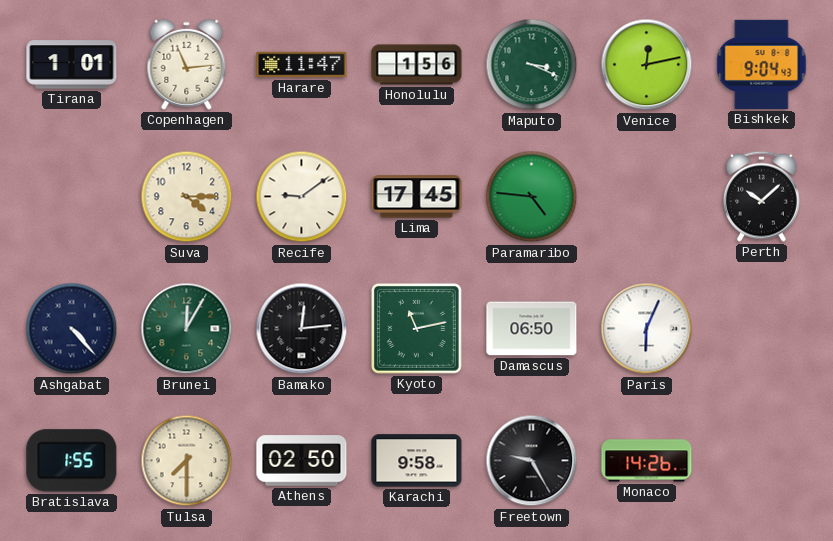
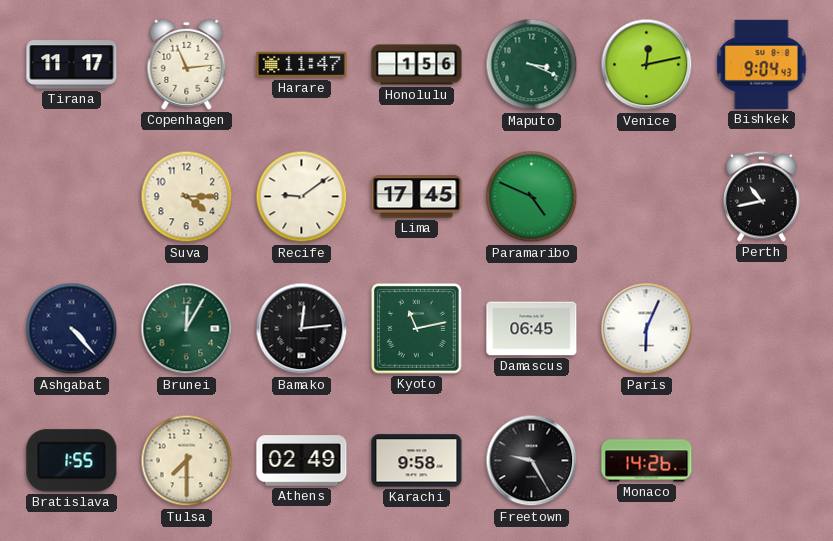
Tirana: 1:01 -> 11:17 (72, 65)
Paramaribo: 4:46 -> 4:49 (532, 197)
Perth: 10:08 -> 10:43 (761, 196)
Damascus: 06:50 -> 06:45 (532, 329)
Athens: 02:50 -> 02:49 (302, 461)
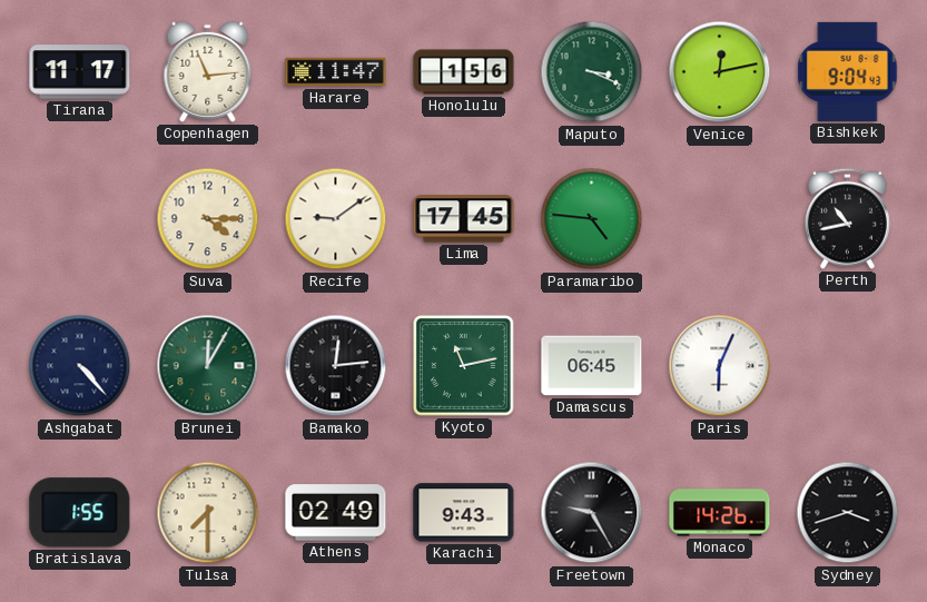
Paramaribo: 4:49 -> 4:46 (592, 219)
Karachi: 9:58 -> 9:43 (464, 513)
Sydney: none -> 3:42 (848, 513)
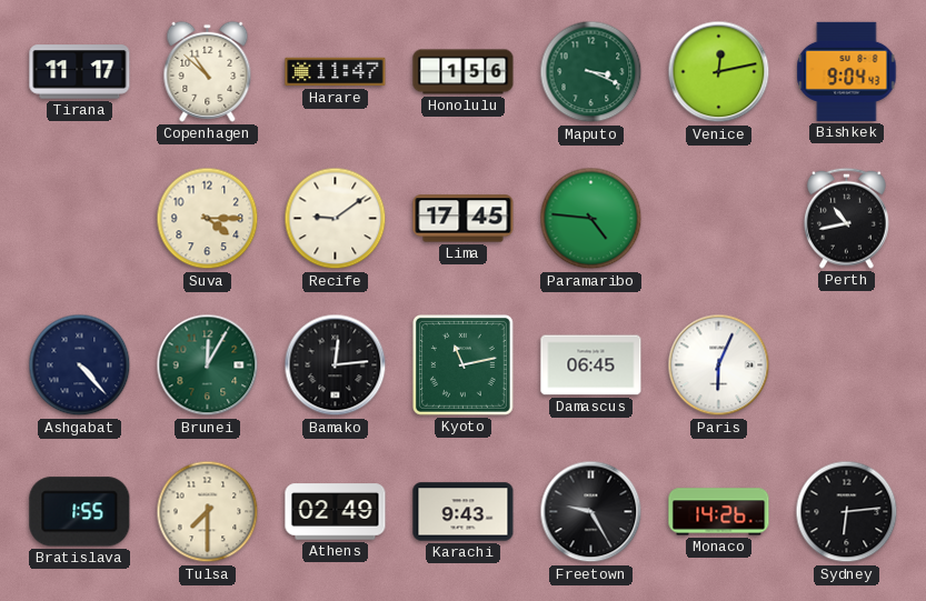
Copenhagen: 11:14 -> 10:52 (208, 71)
Sydney: 3:42 -> 6:14 (847, 512)
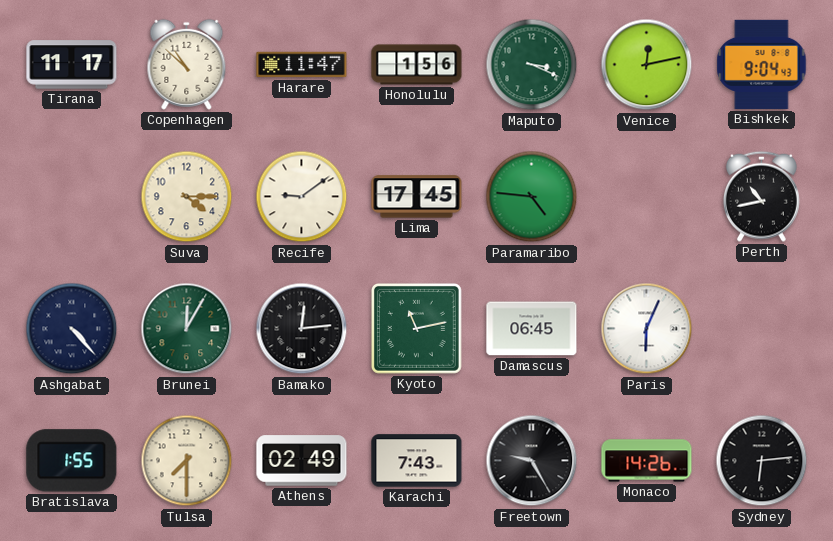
Karachi: 9:43 -> 7:43 (417, 461)
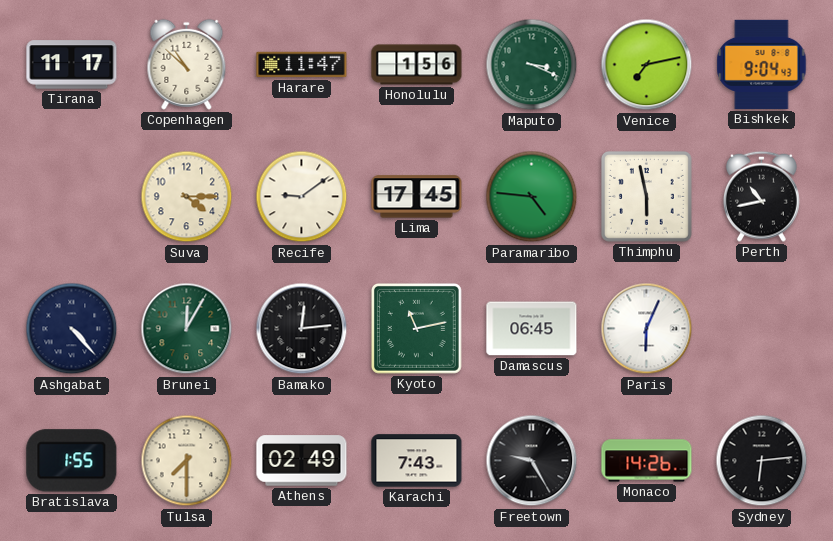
Venice: 12:13 -> 7:13 (647, 65)
Thimphu: none -> 5:58 (646, 196)
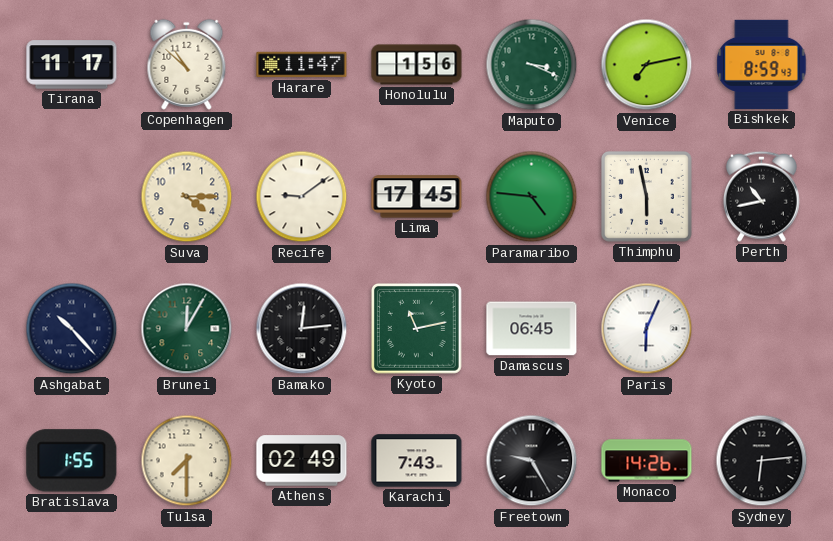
Bishkek: 9:04 -> 8:59 (762, 64)
Ashgabat: 4:23 -> 10:23 (72, 329)
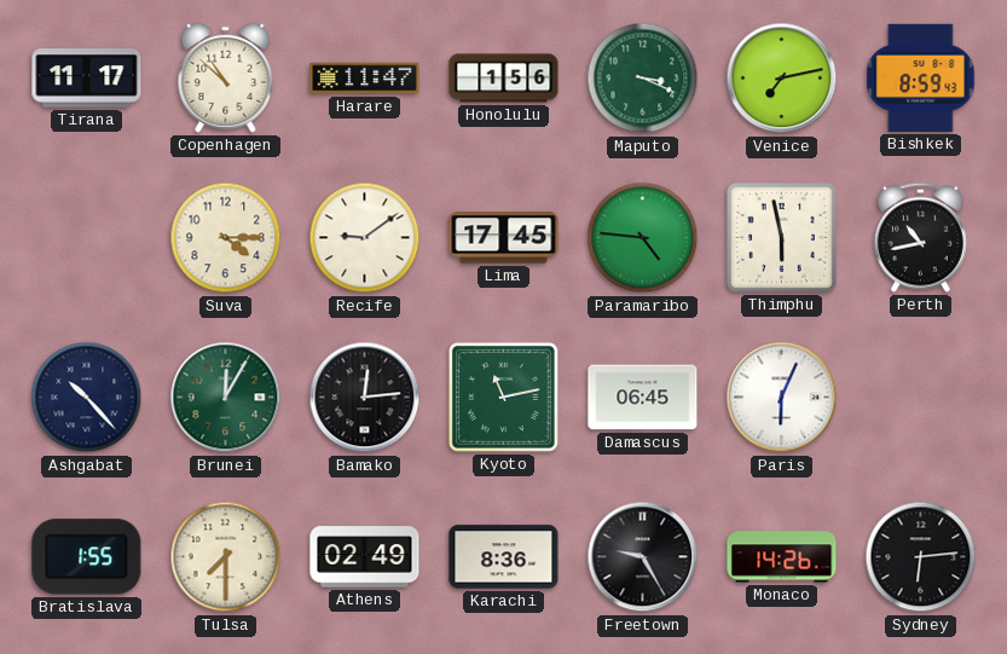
Karachi: 7:43 -> 8:36 (504, 557)
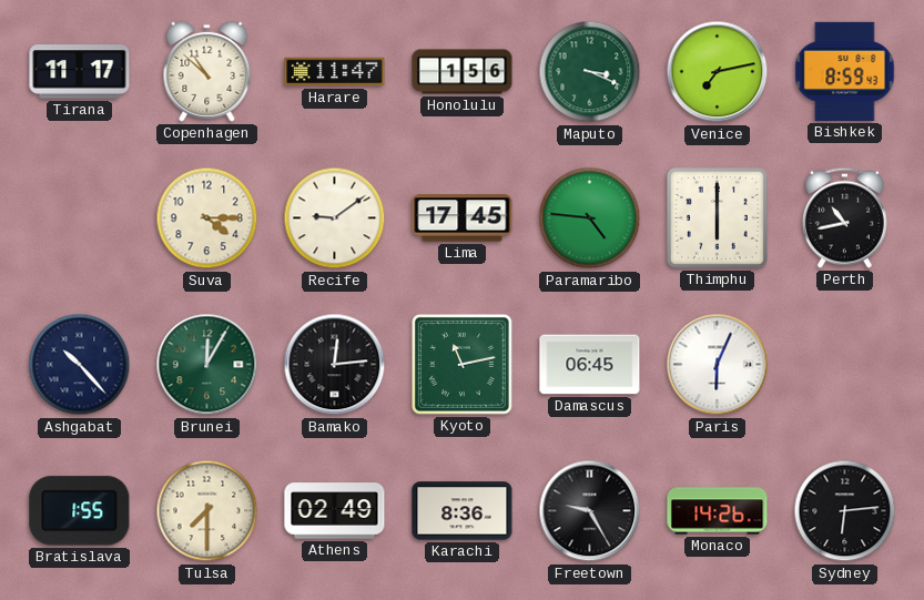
Thimphu: 5:58 -> 6:00 (717, 217)
